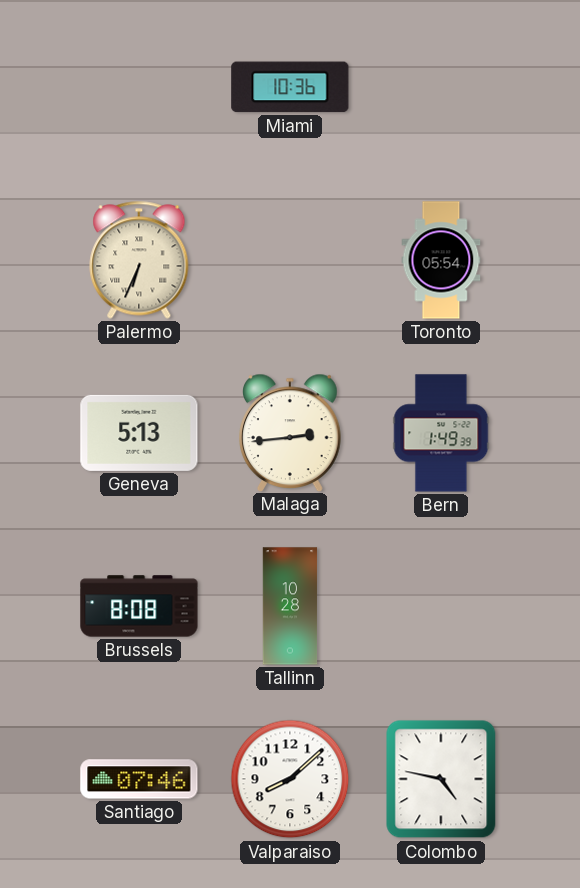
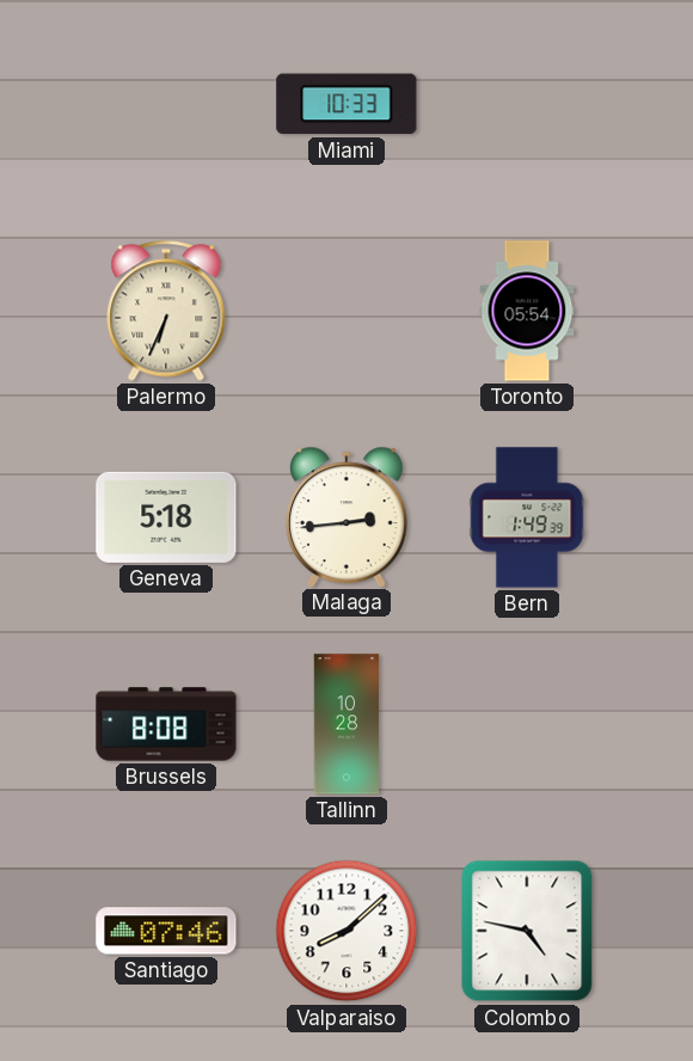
Miami: 10:36 -> 10:33 (346, 104)
Geneva: 5:13 -> 5:18 (166, 517)
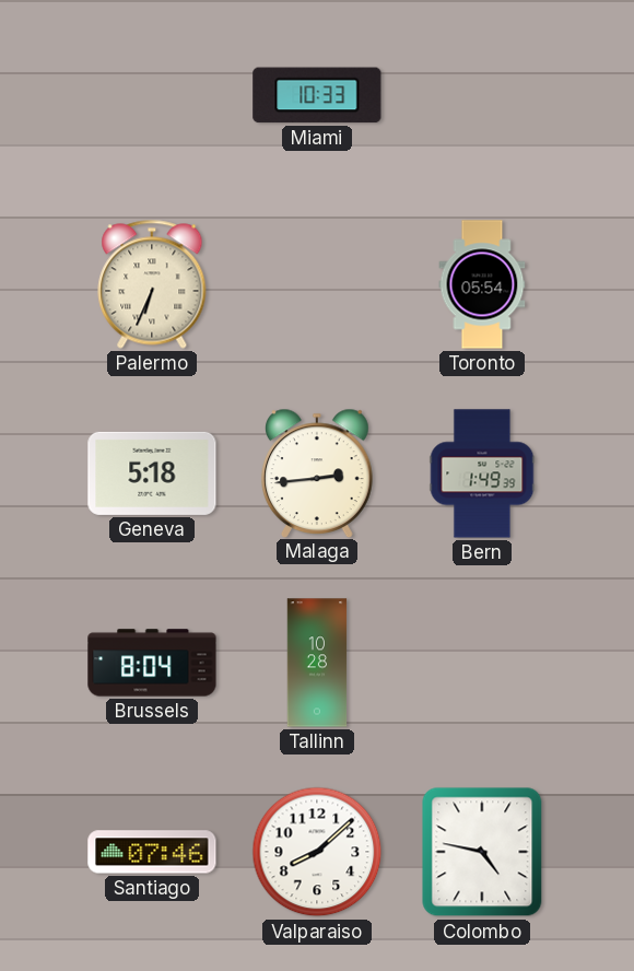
Brussels: 8:08 -> 8:04 (152, 663)
